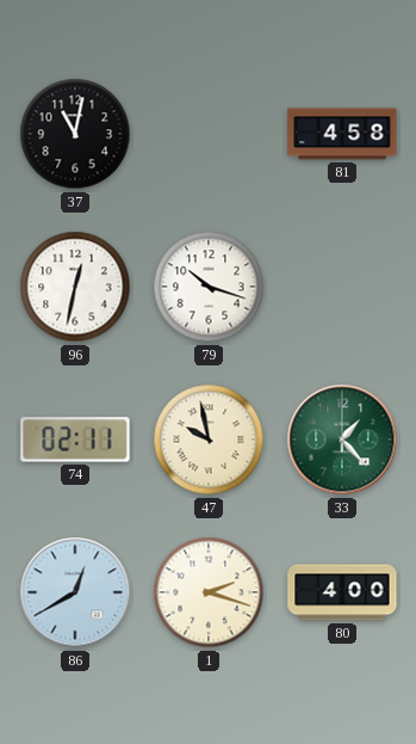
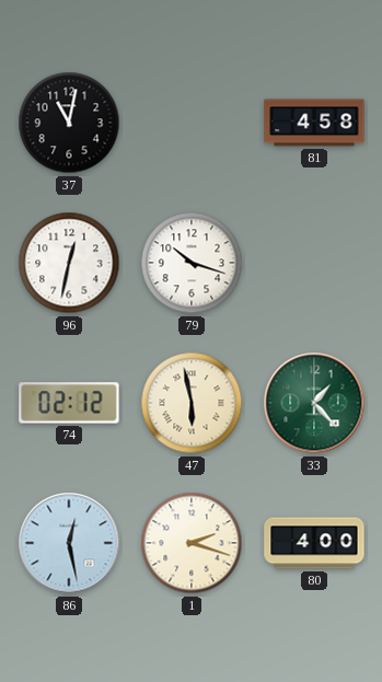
74: 02:11 -> 02:12 (69, 403)
47: 9:58 -> 5:58 (192, 403)
86: 12:40 -> 12:28 (69, 543)
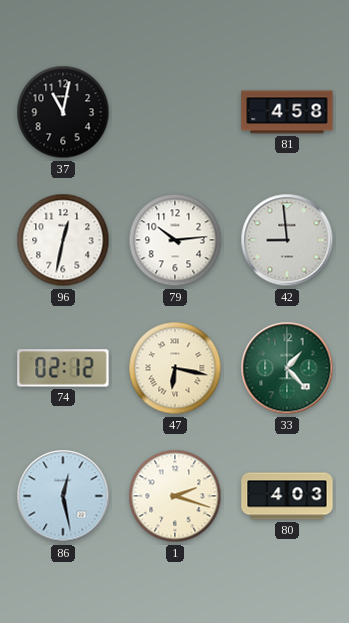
79: 10:18 -> 10:14 (175, 240)
42: none -> 8:59 (287, 240)
47: 5:58 -> 6:17 (175, 368)
80: 4:00 -> 4:03 (287, 496)
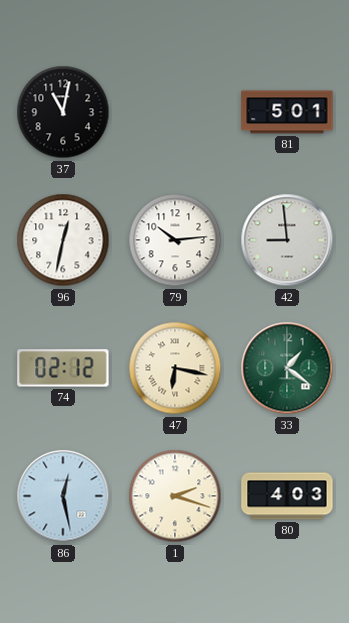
81: 4:58 -> 5:01 (287, 112)
33: 1:23 -> 1:21 (287, 368)
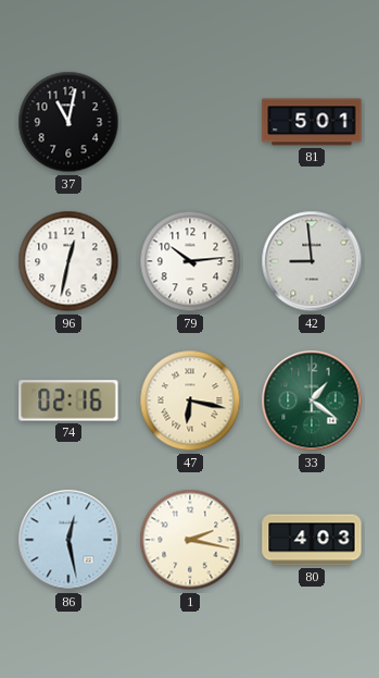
74: 02:12 -> 02:16 (68, 400)
1: 2:18 -> 2:17 (190, 540)
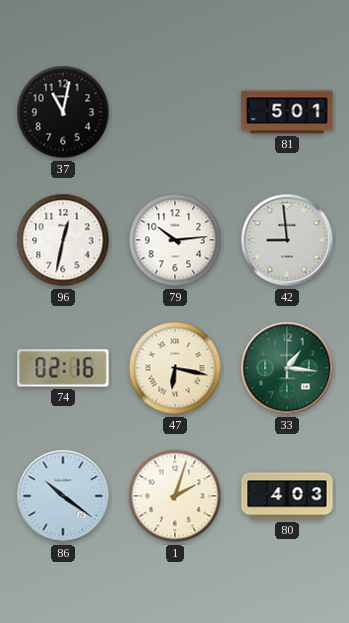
33: 1:21 -> 1:16 (287, 368)
86: 12:28 -> 10:21 (63, 496)
1: 2:17 -> 2:03 (175, 496)
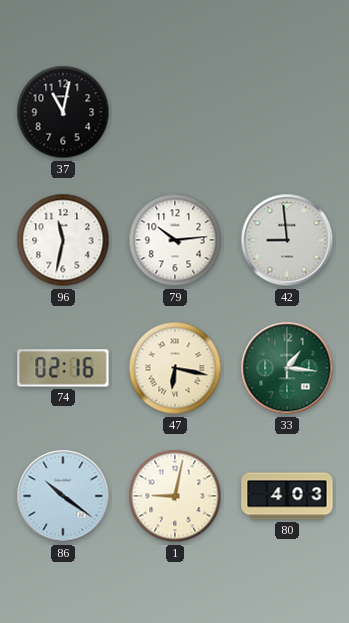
81: 5:01 -> none (287, 112)
96: 12:32 -> 11:32 (63, 240)
1: 2:03 -> 9:02 (175, 496)
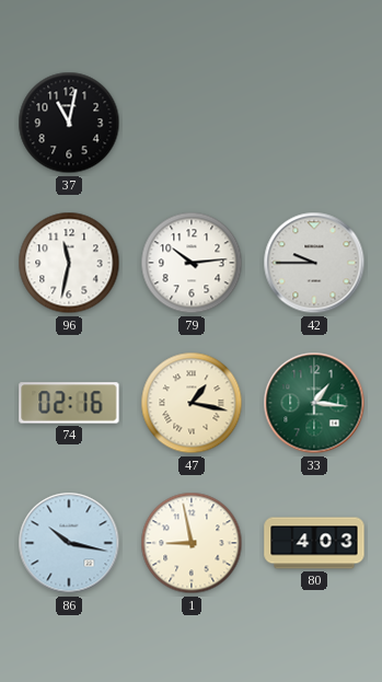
42: 8:59 -> 9:45 (314, 263)
47: 6:17 -> 1:17 (192, 403)
86: 10:21 -> 10:17 (69, 543)
1: 9:02 -> 8:58 (192, 543)
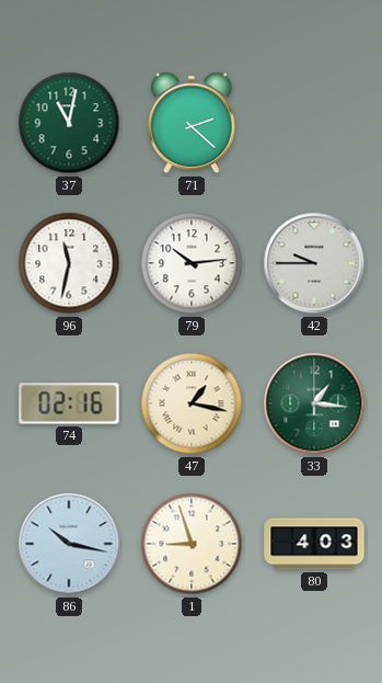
37 dial: black -> green (69, 123)
71: none -> 2:22 (192, 123)
1: 8:58 -> 8:57 (192, 544)
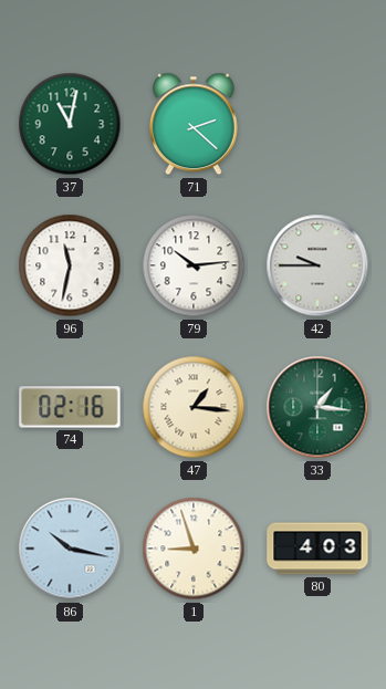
47: 1:17 -> 1:16 (194, 407)
